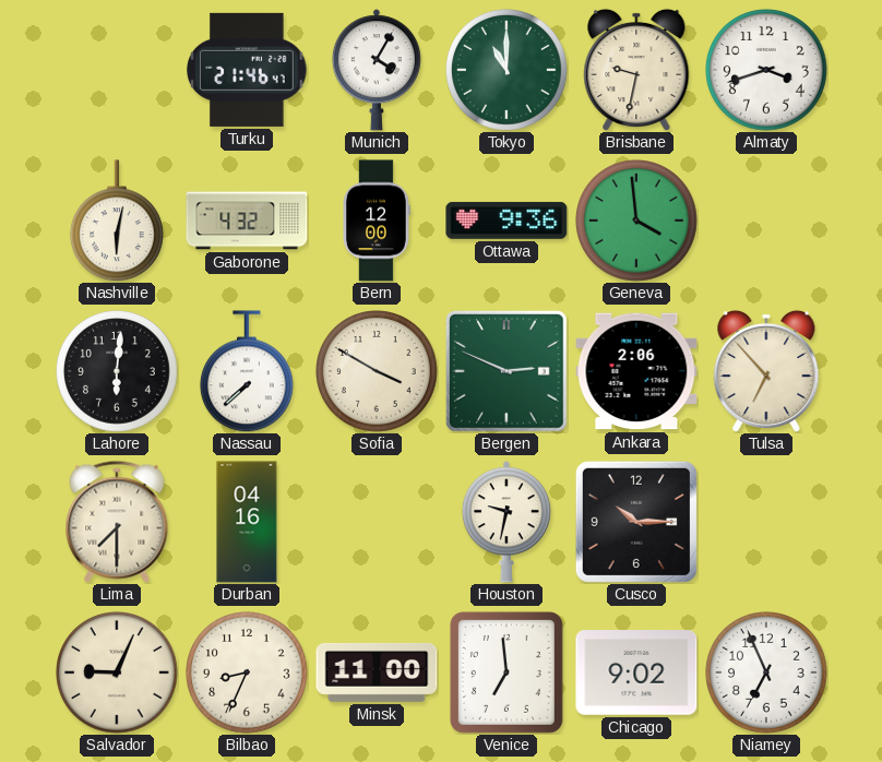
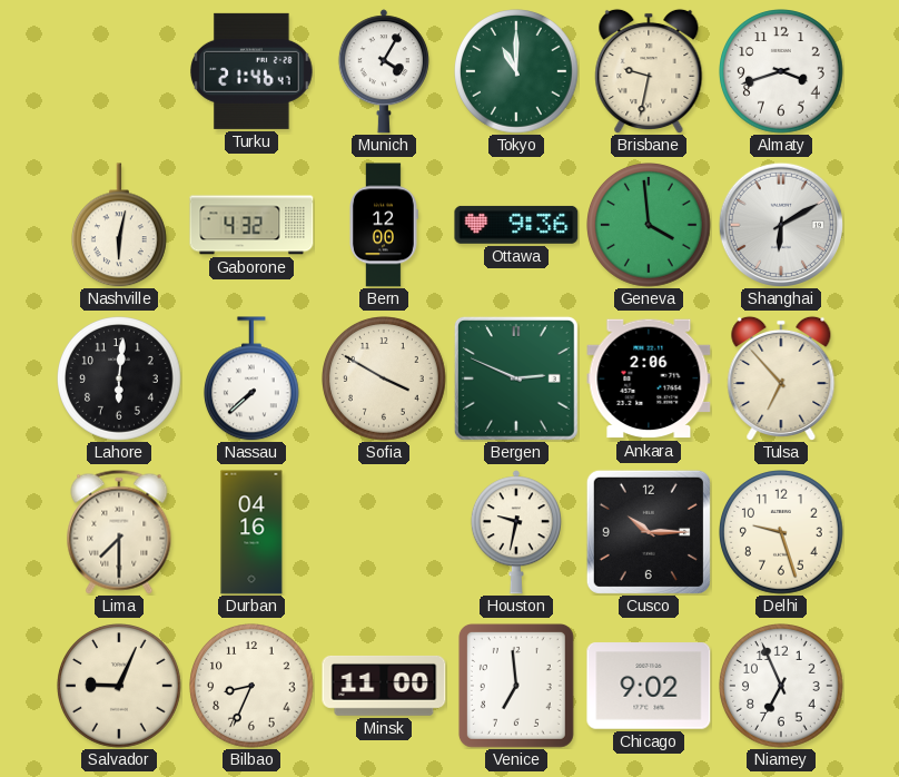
Shanghai: none -> 6:10 (780, 224)
Delhi: none -> 9:27 (782, 533)
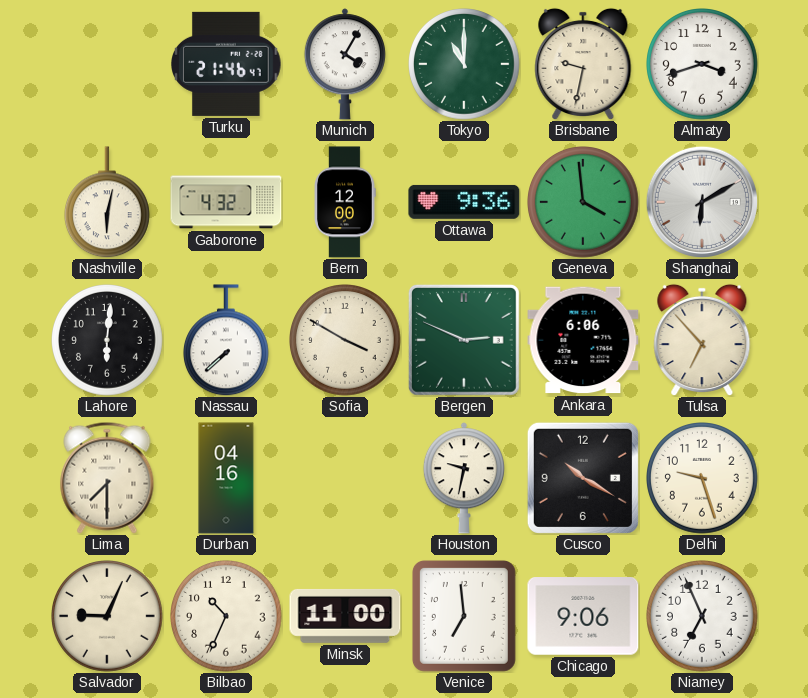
Ankara: 2:06 -> 6:06 (583, 340)
Cusco: 10:15 -> 10:20 (583, 478)
Bilbao: 8:34 -> 10:34 (227, 617)
Chicago: 9:02 -> 9:06 (583, 616)
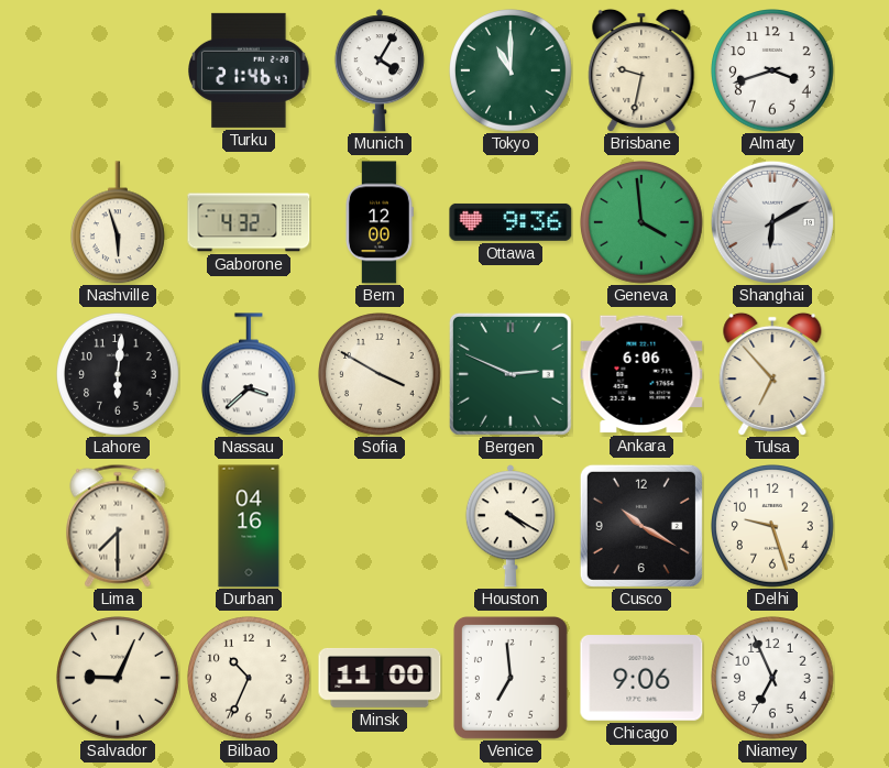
Nashville: 6:02 -> 5:57 (118, 222)
Nassau: 7:38 -> 3:38 (249, 374)
Houston: 9:32 -> 4:20 (511, 526)
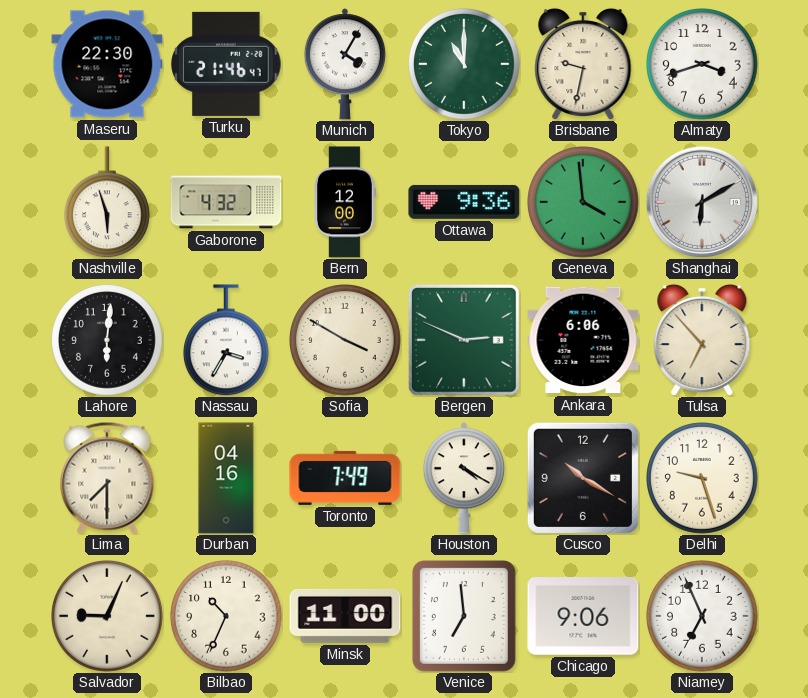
Maseru: none -> 22:30 (107, 64)
Nassau: 3:38 -> 3:35 (226, 340)
Toronto: none -> 7:49 (345, 478)
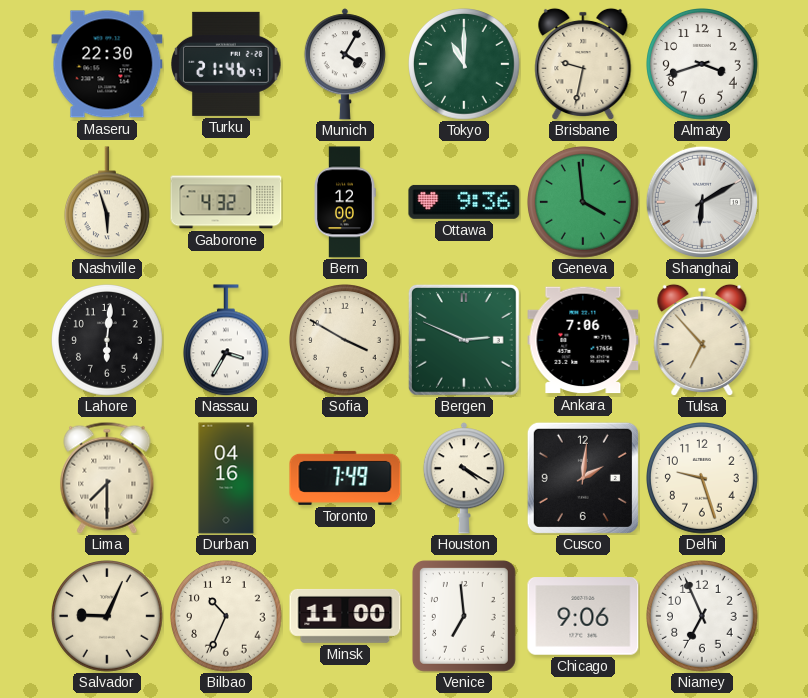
Ankara: 6:06 -> 7:06 (583, 340)
Cusco: 10:20 -> 2:01 (583, 478)
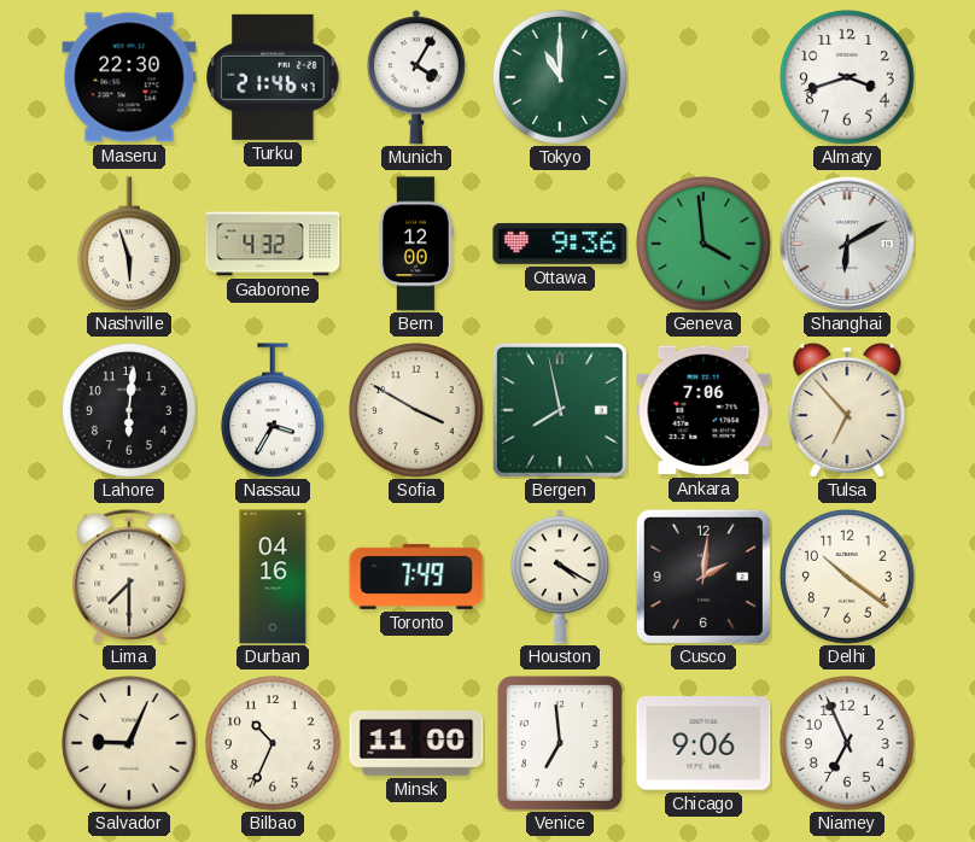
Brisbane: 9:32 -> none (583, 64)
Bergen: 2:49 -> 7:58 (560, 410)
Delhi: 9:27 -> 10:21 (848, 578)
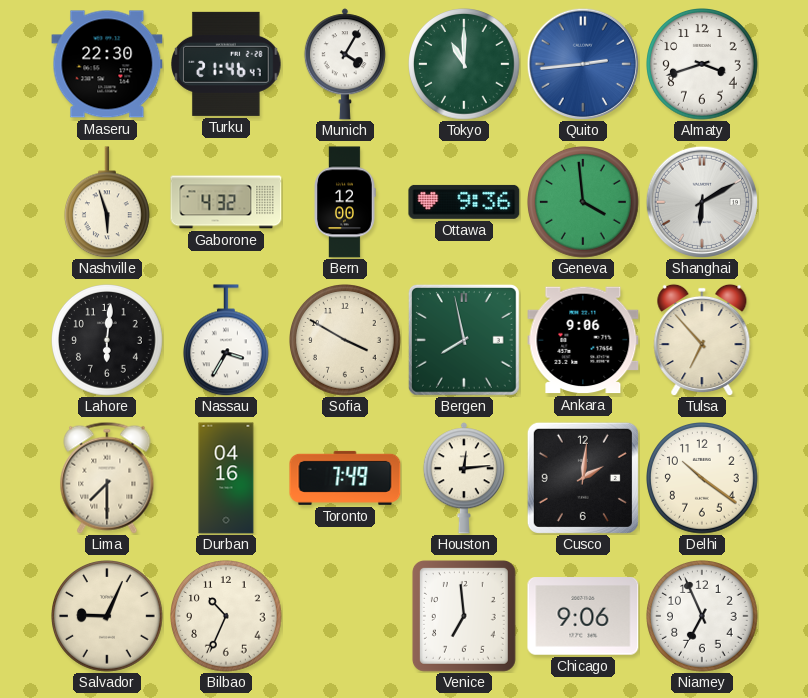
Quito: none -> 2:44 (582, 63)
Ankara: 7:06 -> 9:06 (583, 340)
Houston: 4:20 -> 12:14 (464, 478)
Minsk: 11:00 -> none (416, 743)
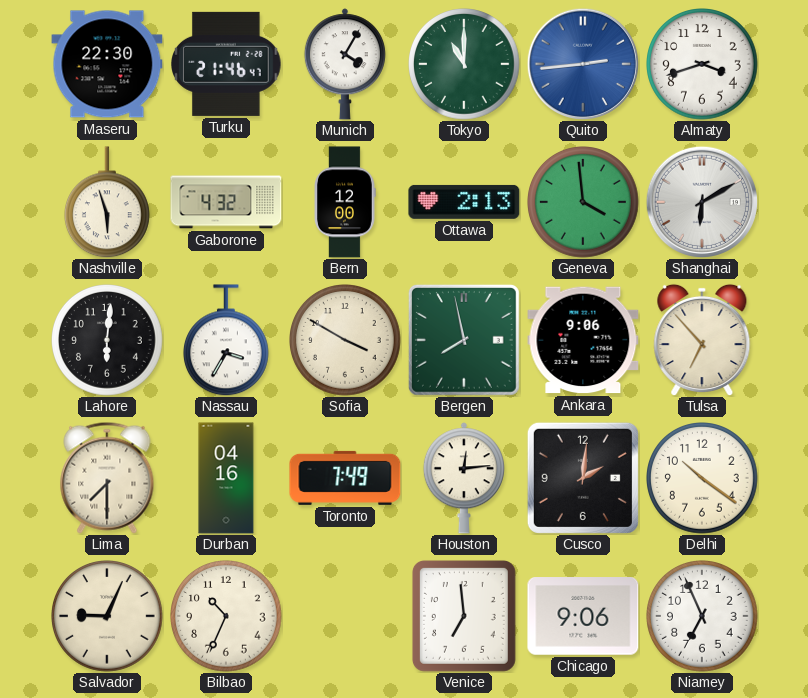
Ottawa: 9:36 -> 2:13 (464, 202)
